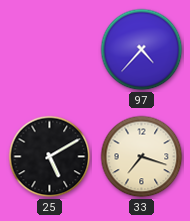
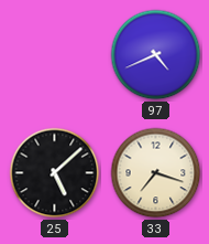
97: 4:37 -> 4:41 (156, 55)
25: 5:10 -> 5:08 (55, 173)
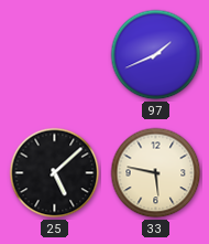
97: 4:41 -> 1:41 (156, 55)
33: 7:18 -> 5:47 (156, 173)
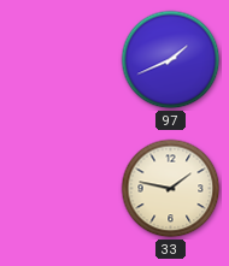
25: 5:08 -> none (55, 173)
33: 5:47 -> 1:47 (171, 189)
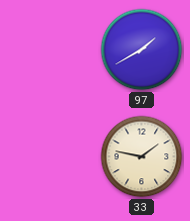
97: 1:41 -> 1:40 (142, 50)
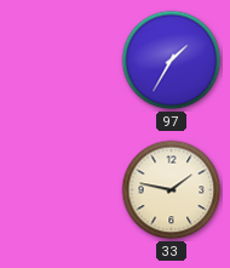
97: 1:40 -> 1:35 (172, 61)
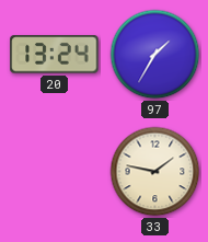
20: none -> 13:24 (55, 55)
